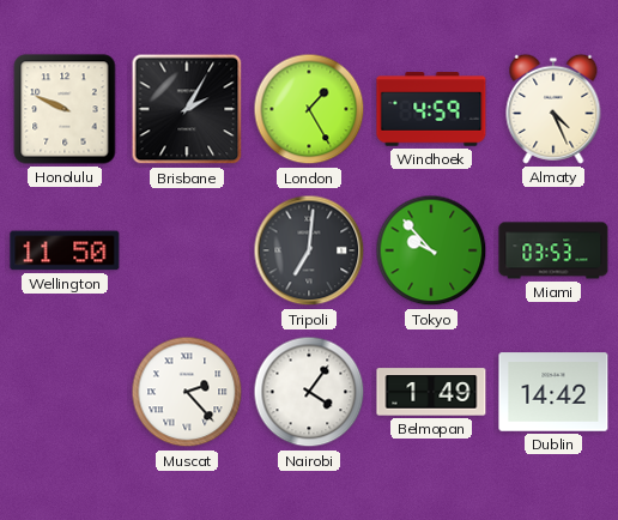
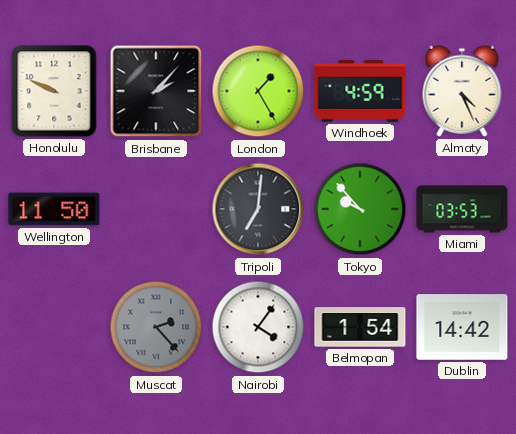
Brisbane: 2:05 -> 2:07 (156, 91)
Muscat dial: white -> grey (156, 327)
Belmopan: 1:49 -> 1:54 (360, 327)
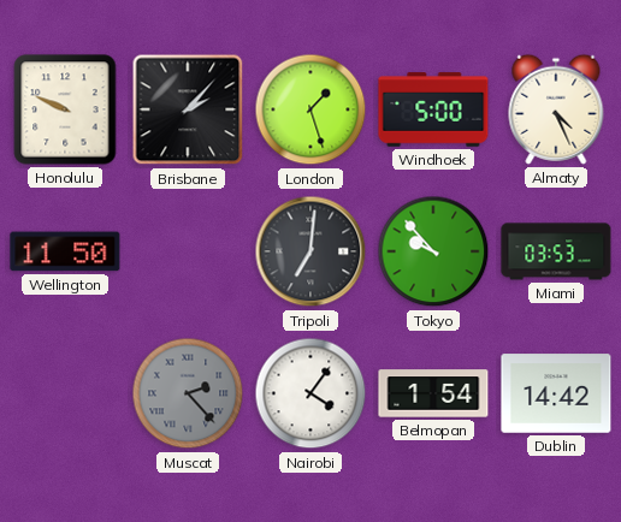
London: 1:25 -> 1:27 (310, 109)
Windhoek: 4:59 -> 5:00 (433, 109)
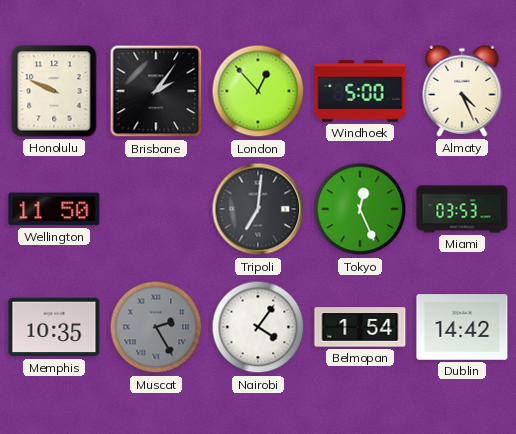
Brisbane: 2:07 -> 2:06 (156, 91)
London: 1:27 -> 12:53 (258, 91)
Tokyo: 9:53 -> 12:26 (360, 209)
Memphis: none -> 10:35 (54, 327)
Muscat: 2:23 -> 2:25 (156, 327)
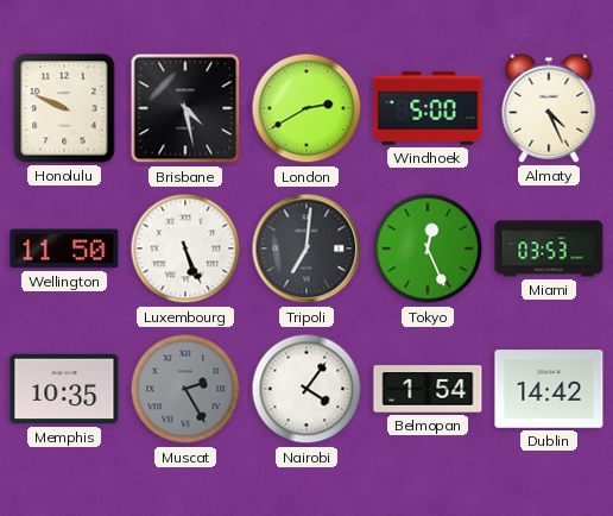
Brisbane: 2:06 -> 4:28 (185, 108)
London: 12:53 -> 2:40 (306, 108)
Luxembourg: none -> 5:26 (185, 248)
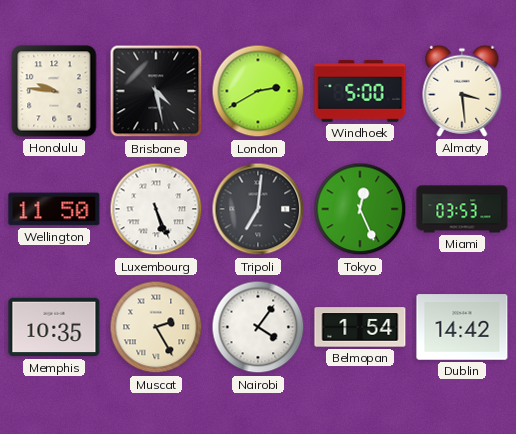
Honolulu: 9:49 -> 9:46 (54, 91)
Almaty: 4:26 -> 3:29 (462, 91)
Muscat dial: grey -> cream (156, 327)
